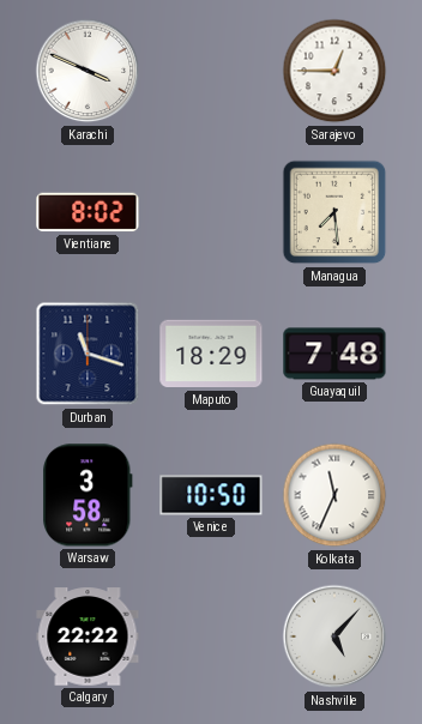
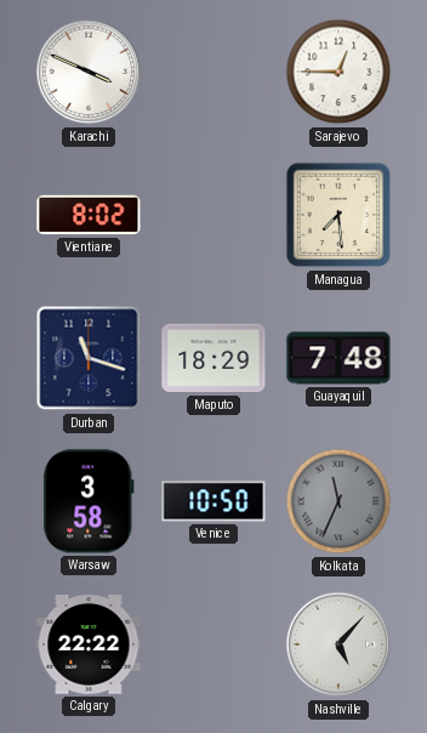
Kolkata dial: white -> grey (338, 501)
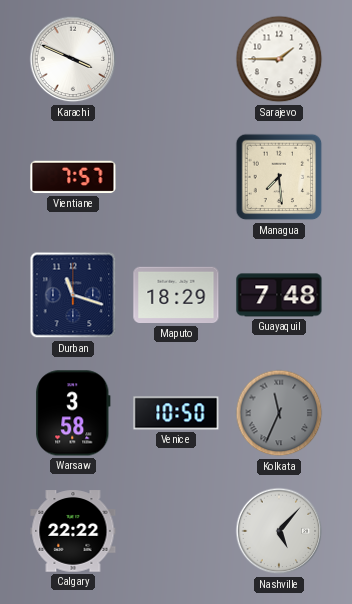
Sarajevo: 12:45 -> 1:45 (279, 59)
Vientiane: 8:02 -> 7:57 (73, 177)
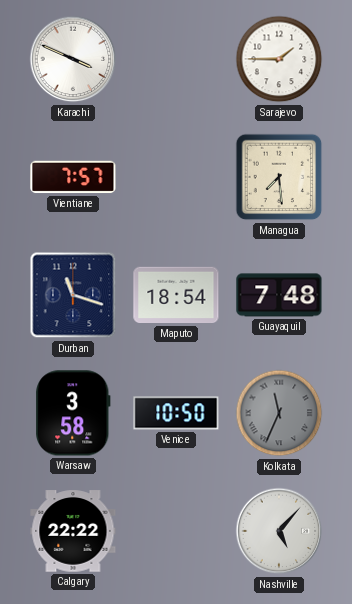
Maputo: 18:29 -> 18:54 (176, 295)
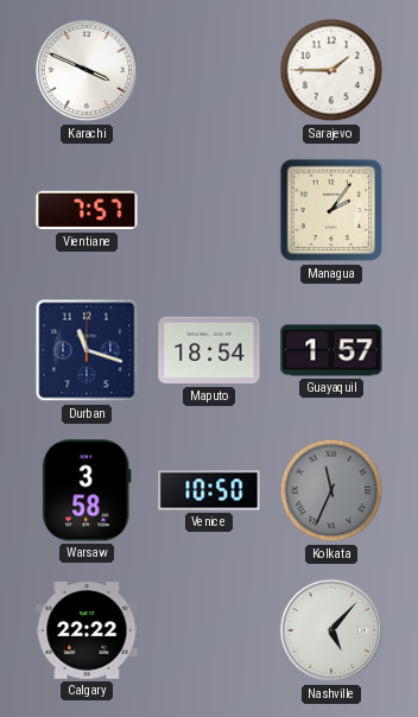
Managua: 7:29 -> 2:06 (331, 210)
Guayaquil: 7:48 -> 1:57 (331, 350)
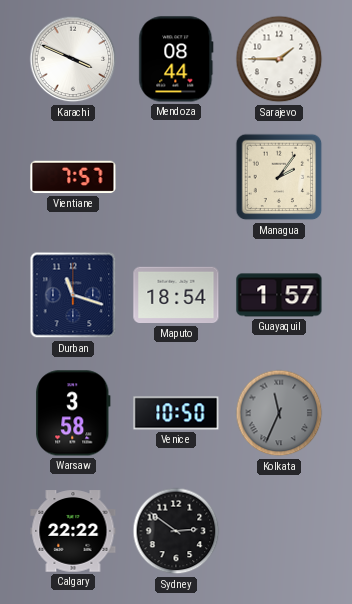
Mendoza: none -> 08:44 (176, 59)
Sydney: none -> 2:51 (176, 531)
Nashville: 5:07 -> none (331, 630)
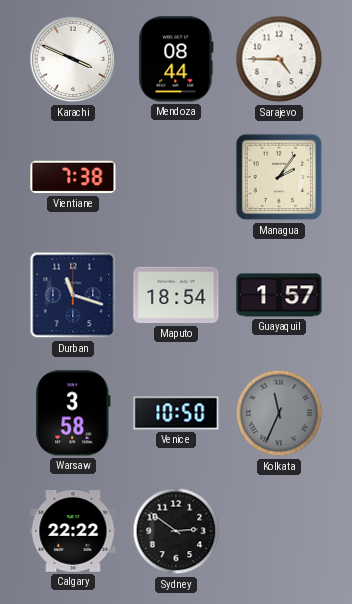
Sarajevo: 1:45 -> 4:45 (279, 59)
Vientiane: 7:57 -> 7:38 (73, 177)
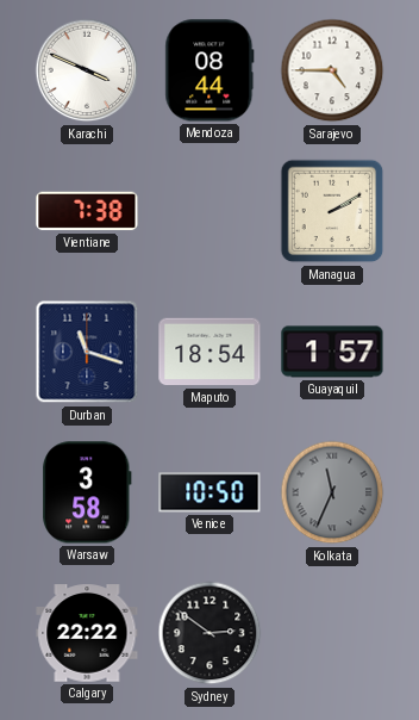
Managua: 2:06 -> 2:10 (332, 211)
